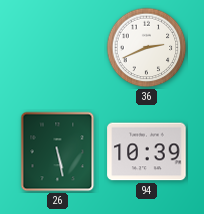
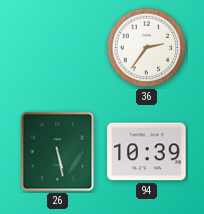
36: 2:41 -> 2:36 (147, 48)
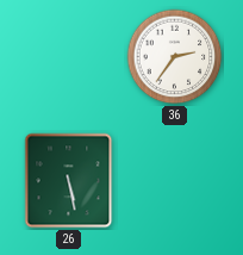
94: 10:39 -> none (147, 152)
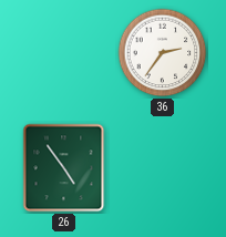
26: 5:28 -> 4:54 (64, 168)
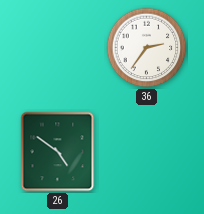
26: 4:54 -> 4:51 (58, 152)
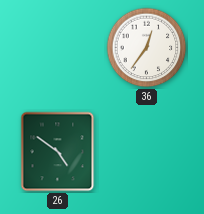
36: 2:36 -> 12:36 (147, 48)
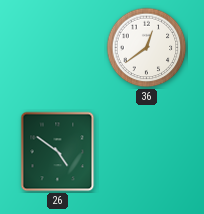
36: 12:36 -> 12:39 (147, 48)
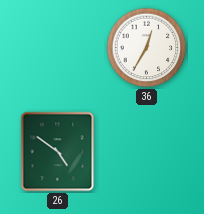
36: 12:39 -> 12:35 (147, 48)
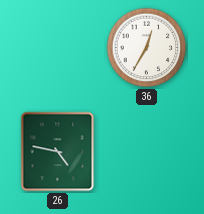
26: 4:51 -> 4:47 (58, 152)
